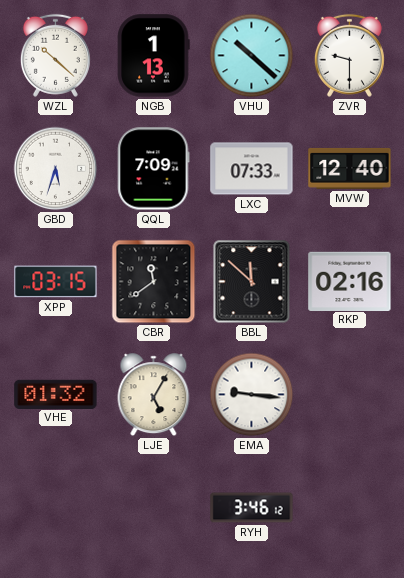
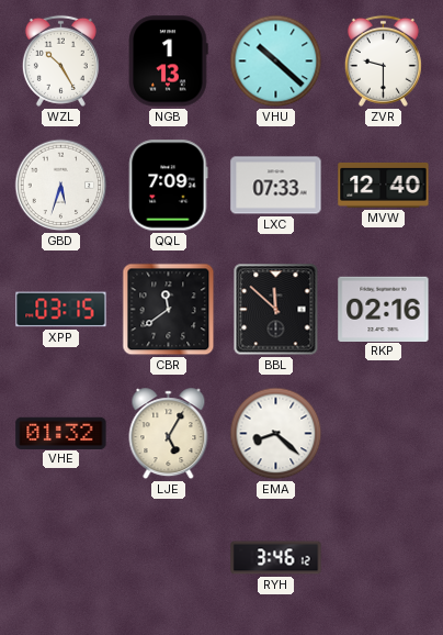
WZL: 10:22 -> 10:25 (60, 60)
EMA: 9:16 -> 8:22 (276, 434)
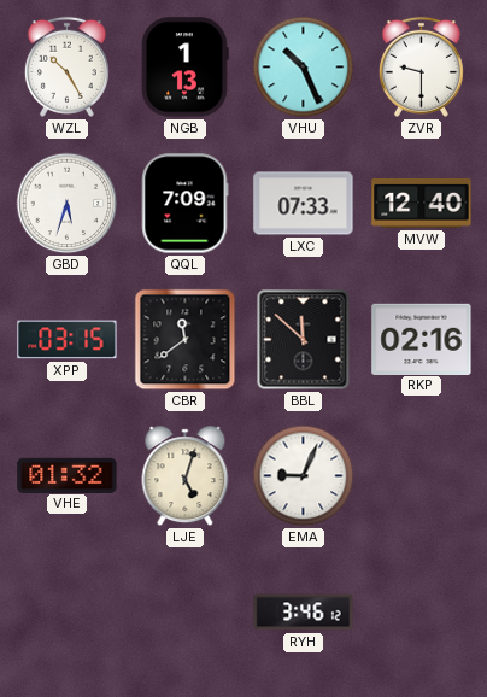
VHU: 10:22 -> 10:26 (304, 68)
LJE: 5:05 -> 5:03 (186, 476)
EMA: 8:22 -> 9:04 (304, 476)
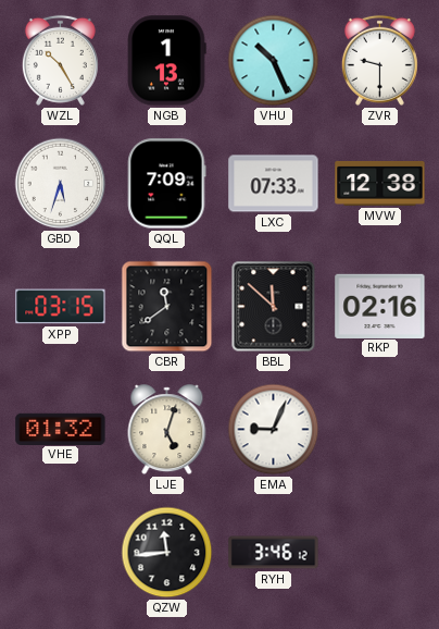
MVW: 12:40 -> 12:38 (380, 183)
QZW: none -> 11:44 (167, 553)
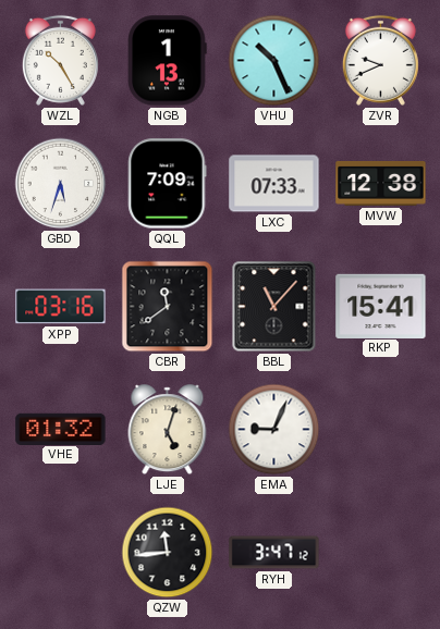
ZVR: 9:30 -> 9:41 (380, 60)
XPP: 03:15 -> 03:16 (61, 307)
BBL: 11:52 -> 11:07 (274, 307)
RKP: 02:16 -> 15:41 (381, 306)
RYH: 3:46 -> 3:47 (274, 553)
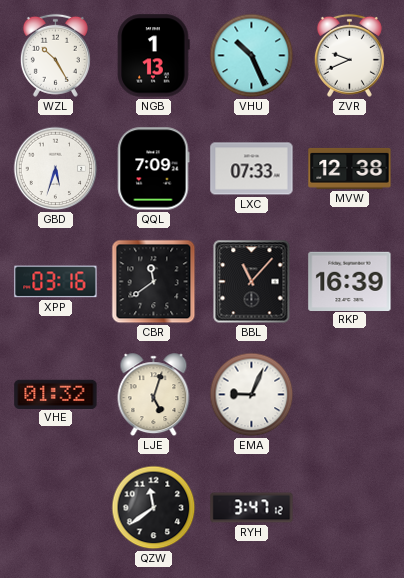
RKP: 15:41 -> 16:39 (350, 281)
QZW: 11:44 -> 11:39 (154, 508)
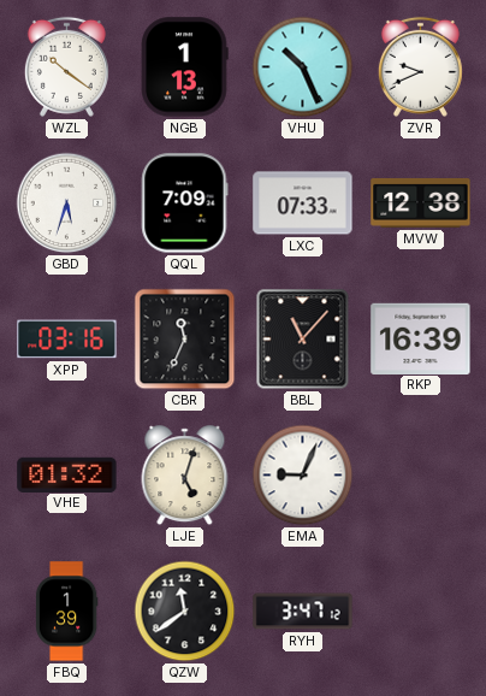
WZL: 10:25 -> 10:21 (66, 66)
CBR: 11:39 -> 11:34 (185, 340)
FBQ: none -> 1:39 (66, 612)
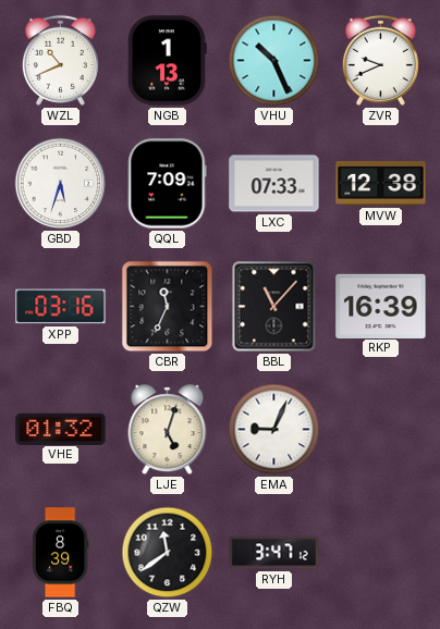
WZL: 10:21 -> 10:41 (60, 60)
FBQ: 1:39 -> 8:39 (60, 553)
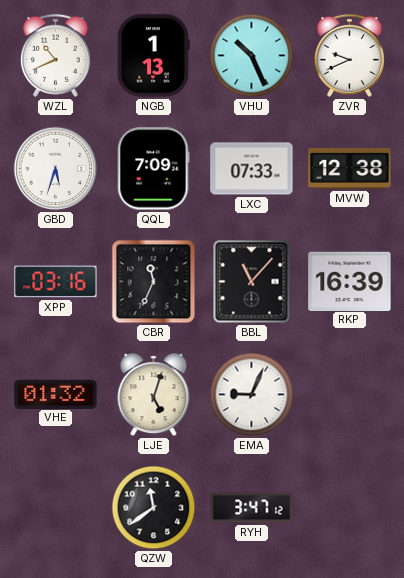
FBQ: 8:39 -> none (60, 553)
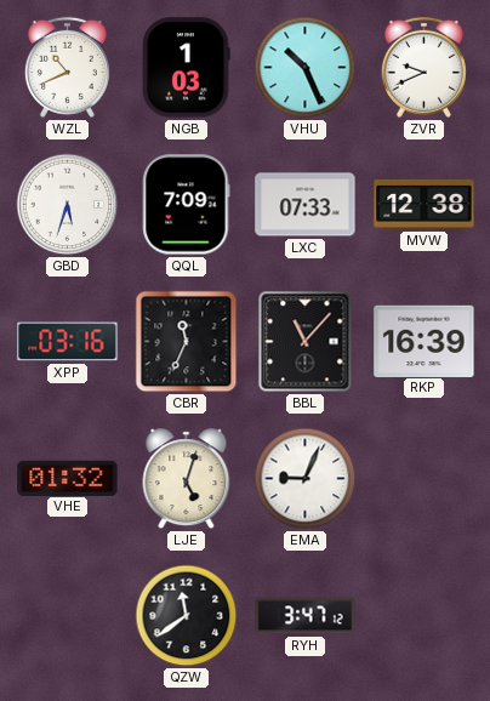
NGB: 1:13 -> 1:03 (186, 68)
